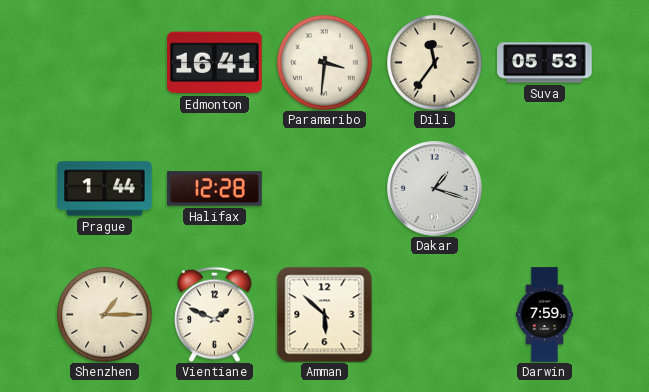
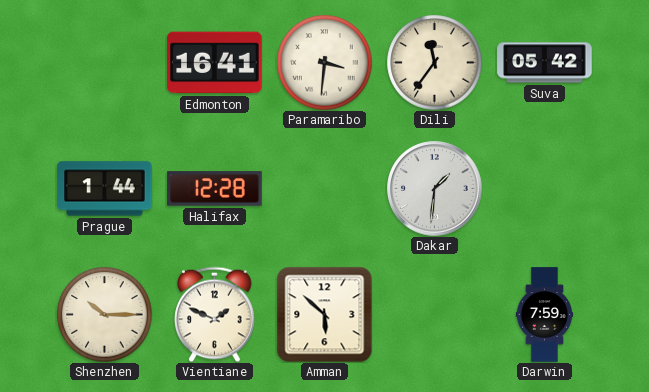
Suva: 05:53 -> 05:42 (545, 63)
Dakar: 1:18 -> 1:31 (435, 189)
Shenzhen: 1:15 -> 10:15 (104, 314)
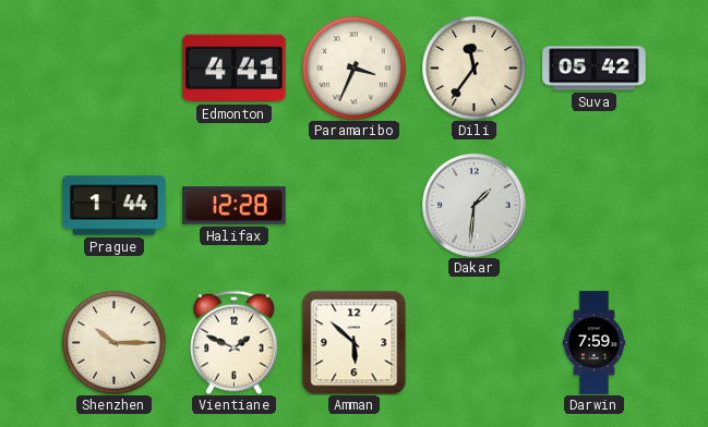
Edmonton: 16:41 -> 4:41 (235, 69)
Paramaribo: 3:31 -> 3:34 (353, 68)
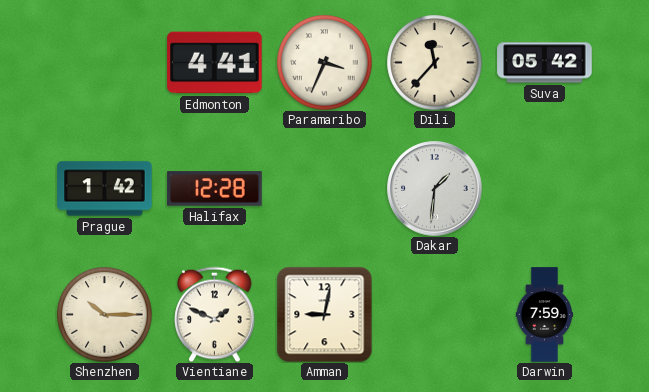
Dili: 11:36 -> 11:37 (434, 62)
Prague: 1:44 -> 1:42 (105, 189)
Amman: 5:52 -> 9:02 (324, 314)
